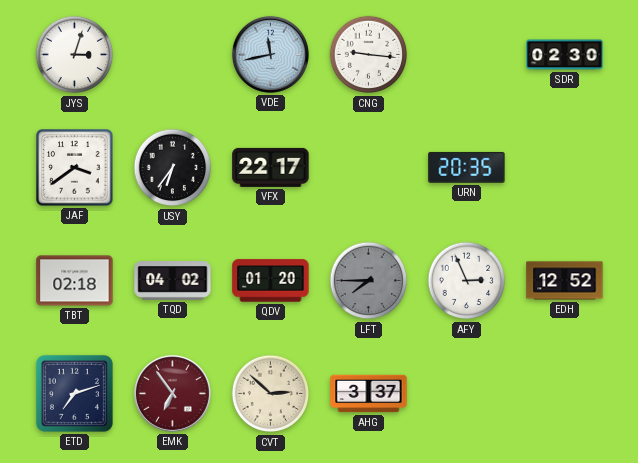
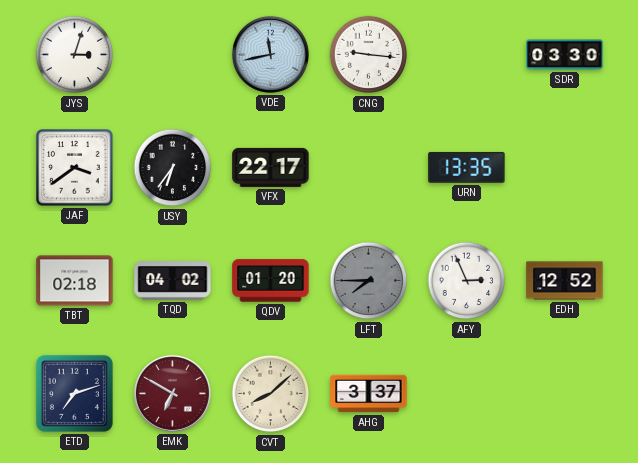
SDR: 02:30 -> 03:30 (565, 55)
URN: 20:35 -> 13:35 (467, 167)
EMK: 6:54 -> 6:50 (172, 393)
CVT: 2:52 -> 8:08 (271, 394)
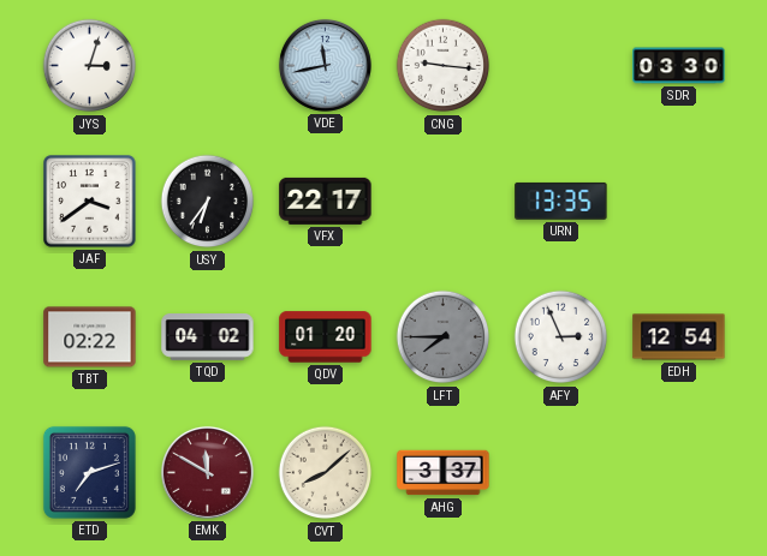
TBT: 02:18 -> 02:22 (90, 337)
EDH: 12:52 -> 12:54 (679, 337)
EMK: 6:50 -> 11:50 (207, 472)
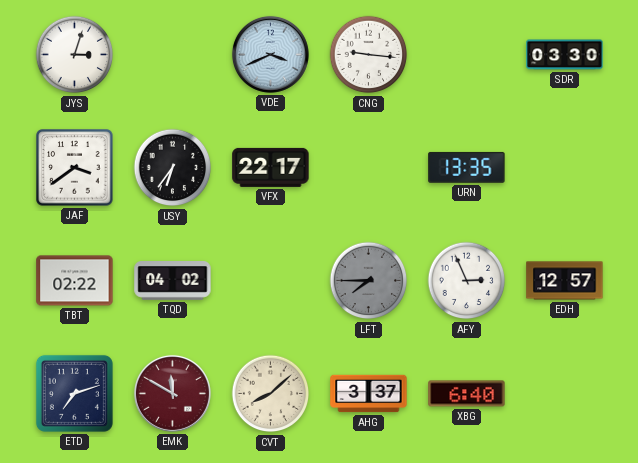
VDE: 11:43 -> 3:41 (270, 54)
QDV: 01:20 -> none (326, 337)
EDH: 12:54 -> 12:57 (565, 281)
XBG: none -> 6:40 (467, 394)
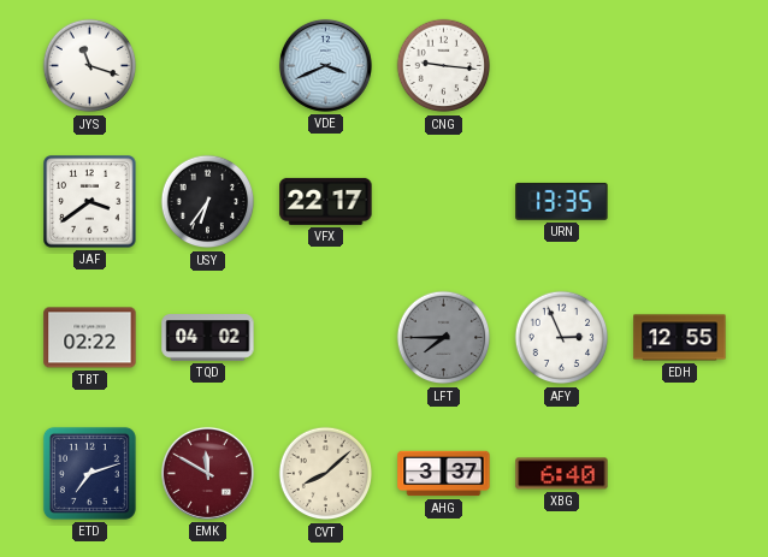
JYS: 3:03 -> 11:18 (90, 66)
SDR: 03:30 -> none (565, 55)
EDH: 12:57 -> 12:55 (680, 338)
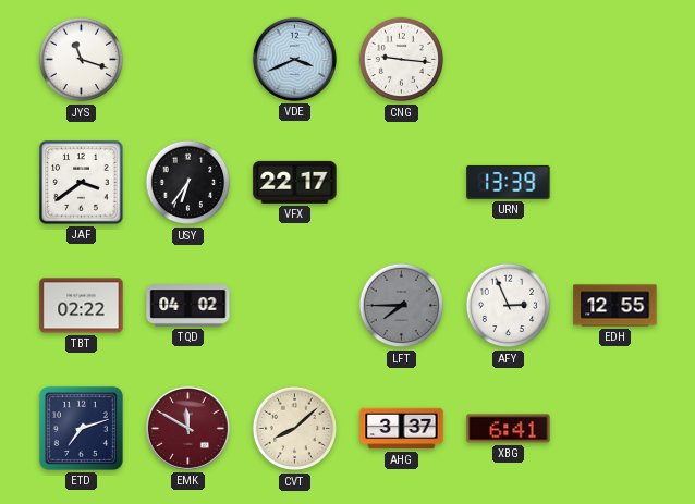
URN: 13:35 -> 13:39 (509, 182)
XBG: 6:40 -> 6:41 (509, 429)
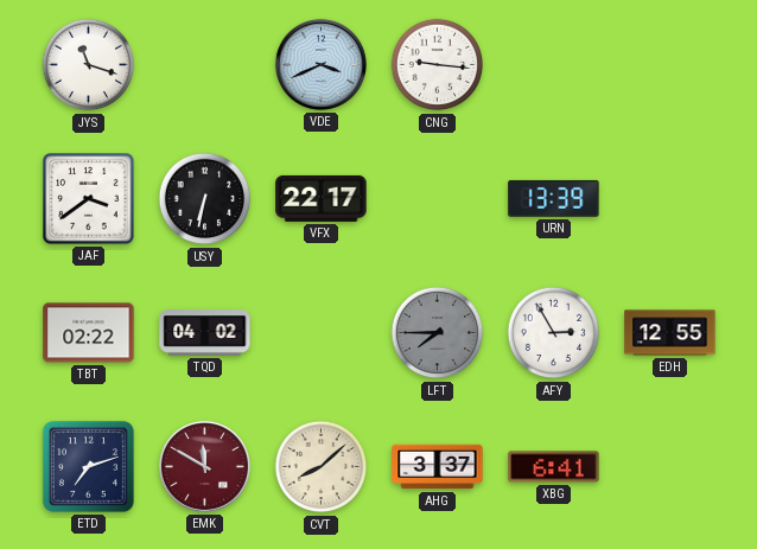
USY: 6:36 -> 6:32 (205, 199)
AFY: 2:56 -> 2:55 (554, 333)
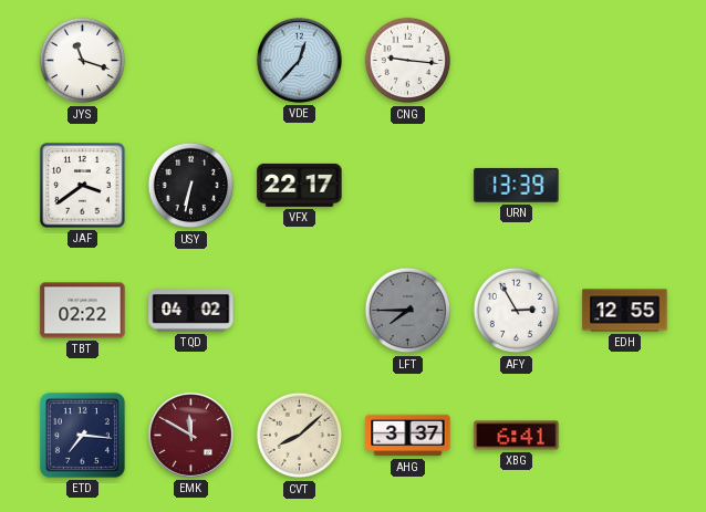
VDE: 3:41 -> 12:37 (299, 60)
ETD: 7:12 -> 7:16 (82, 435)
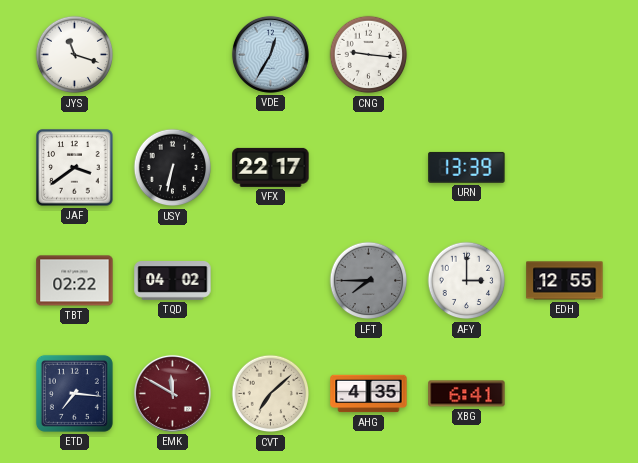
VDE: 12:37 -> 12:35 (270, 54)
AFY: 2:55 -> 3:00 (467, 281)
CVT: 8:08 -> 7:08 (271, 394)
AHG: 3:37 -> 4:35 (369, 394)
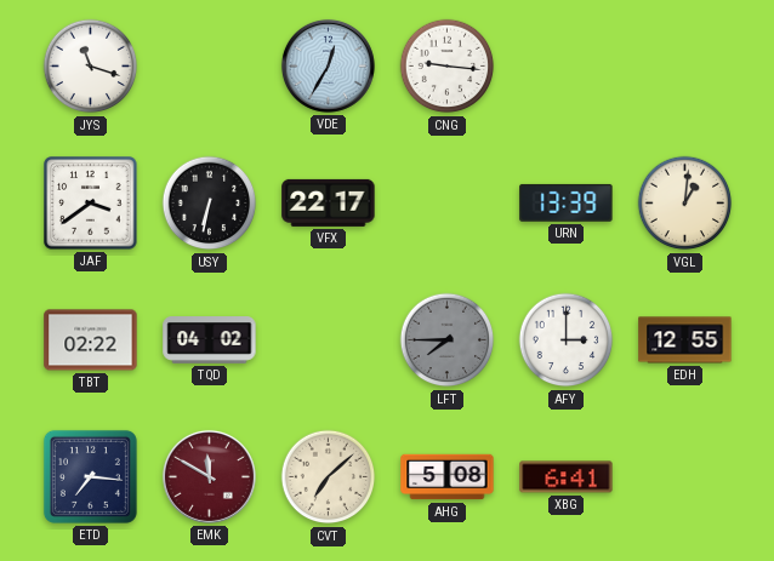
VGL: none -> 1:01 (685, 204)
AHG: 4:35 -> 5:08 (448, 477)
